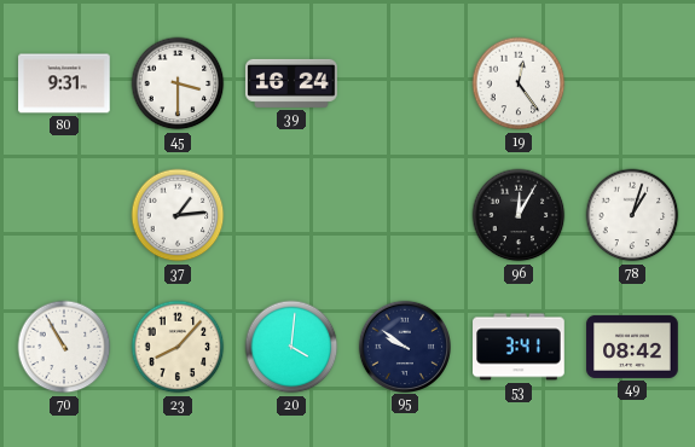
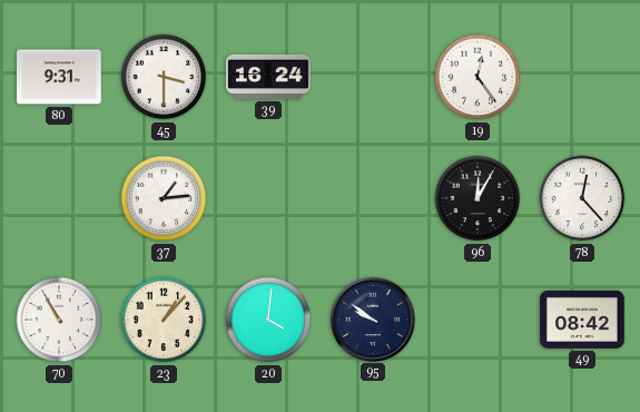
78: 1:03 -> 12:23 (582, 198)
23: 8:07 -> 1:07 (164, 320)
53: 3:41 -> none (519, 347)
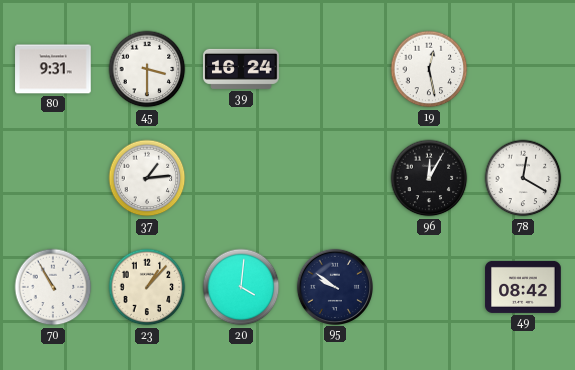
19: 12:24 -> 12:28 (429, 69)
78: 12:23 -> 12:20 (523, 178)
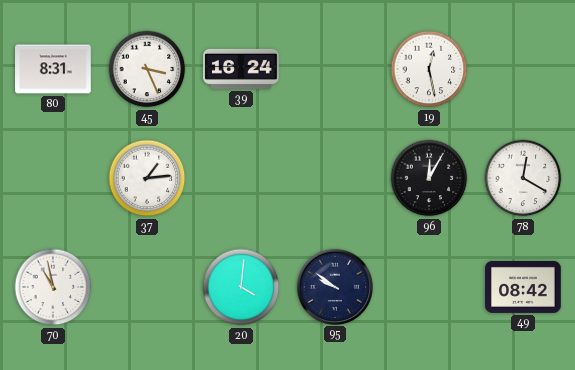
80: 9:31 -> 8:31 (53, 69)
45: 3:30 -> 3:26 (147, 69)
70: 10:55 -> 10:58 (53, 287)
23: 1:07 -> none (147, 287)
